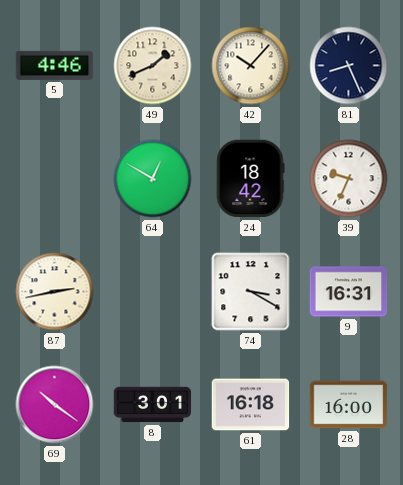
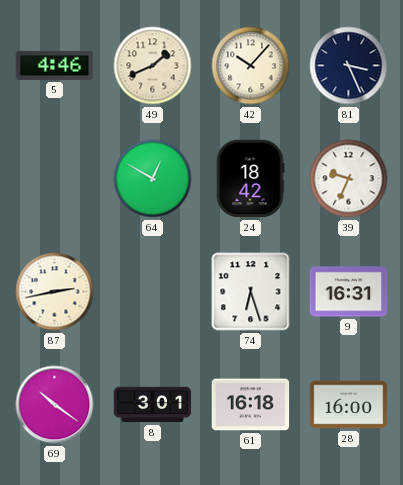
81: 8:26 -> 3:26 (349, 66)
74: 3:20 -> 6:27 (251, 292)
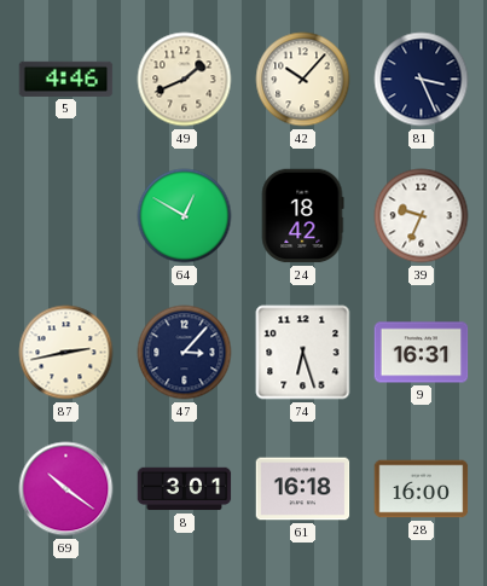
47: none -> 3:07 (185, 353)
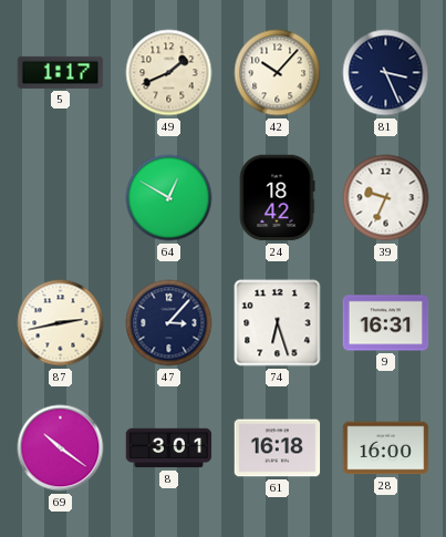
5: 4:46 -> 1:17 (61, 72)
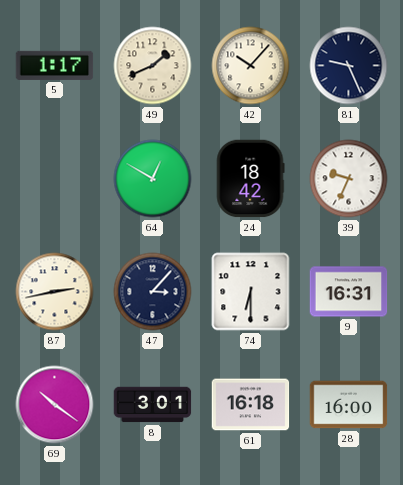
81: 3:26 -> 9:26 (349, 66)
74: 6:27 -> 6:30 (251, 292)
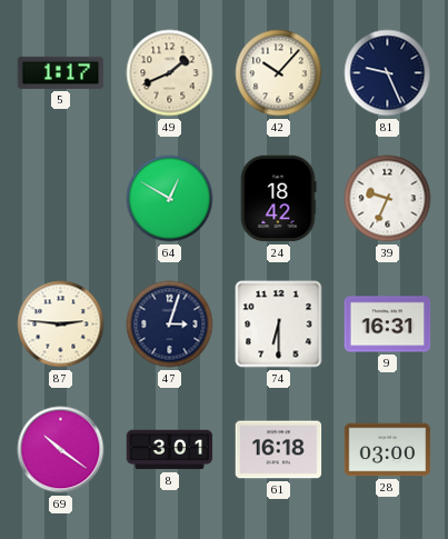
87: 2:43 -> 2:46 (61, 325)
47: 3:07 -> 3:03 (170, 325)
28: 16:00 -> 03:00 (388, 450)
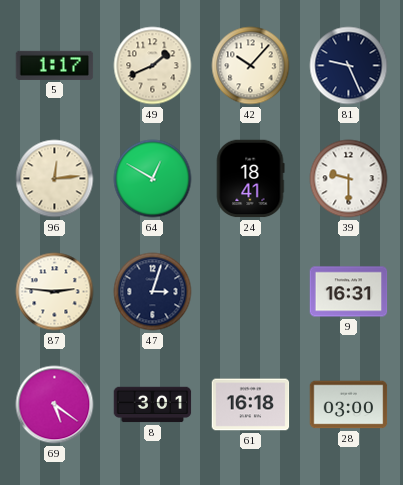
96: none -> 12:14 (55, 179)
24: 18:42 -> 18:41 (250, 179)
39: 9:34 -> 9:30 (349, 179)
74: 6:30 -> none (279, 325)
69: 10:21 -> 5:21 (55, 405)
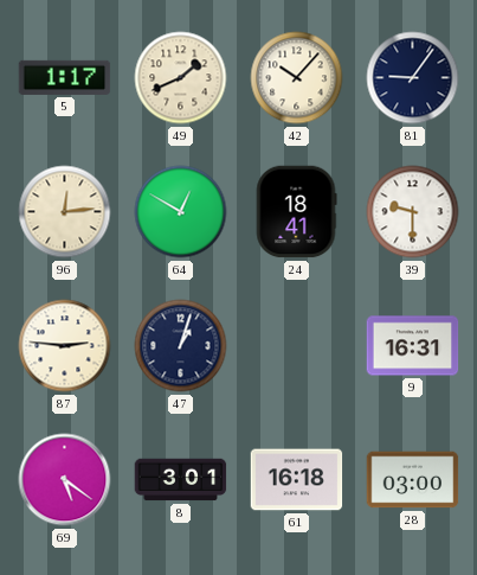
81: 9:26 -> 9:06 (413, 78)
47: 3:03 -> 1:03 (181, 346)
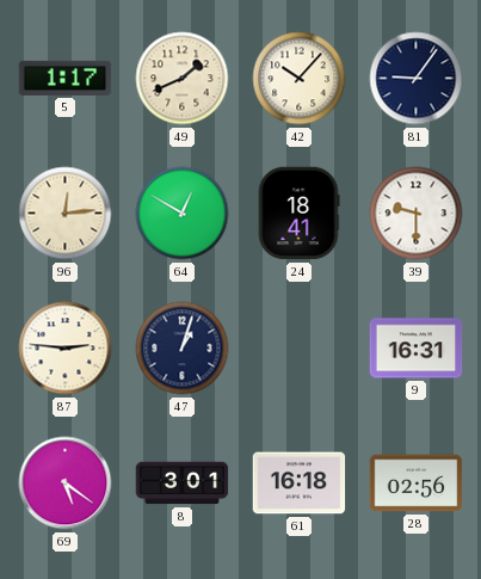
28: 03:00 -> 02:56 (417, 483)
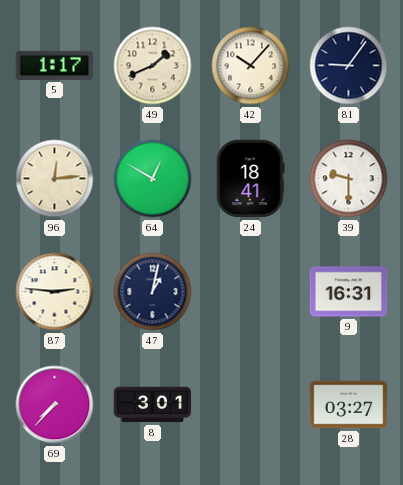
47: 1:03 -> 1:02 (153, 292)
69: 5:21 -> 7:37 (55, 405)
61: 16:18 -> none (300, 483)
28: 02:56 -> 03:27 (349, 405)
